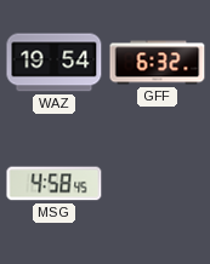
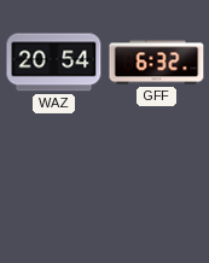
WAZ: 19:54 -> 20:54 (54, 63)
MSG: 4:58 -> none (55, 184)
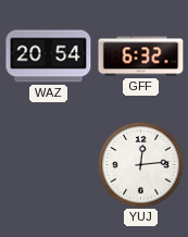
YUJ: none -> 12:14 (141, 165)
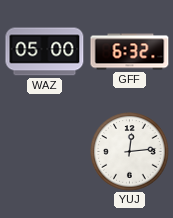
WAZ: 20:54 -> 05:00 (45, 52)
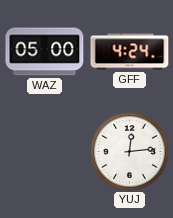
GFF: 6:32 -> 4:24 (130, 52)
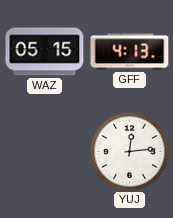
WAZ: 05:00 -> 05:15 (45, 52)
GFF: 4:24 -> 4:13 (130, 52)
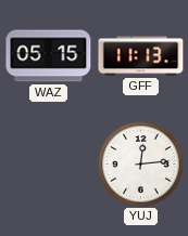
GFF: 4:13 -> 11:13 (141, 56)
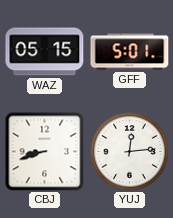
GFF: 11:13 -> 5:01 (130, 52)
CBJ: none -> 8:42 (45, 152)
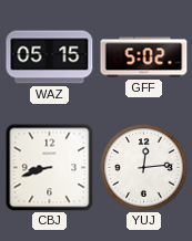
GFF: 5:01 -> 5:02 (144, 57)
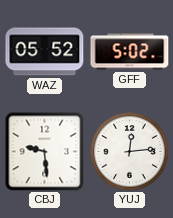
WAZ: 05:15 -> 05:52 (45, 52)
CBJ: 8:42 -> 9:29 (45, 152)
